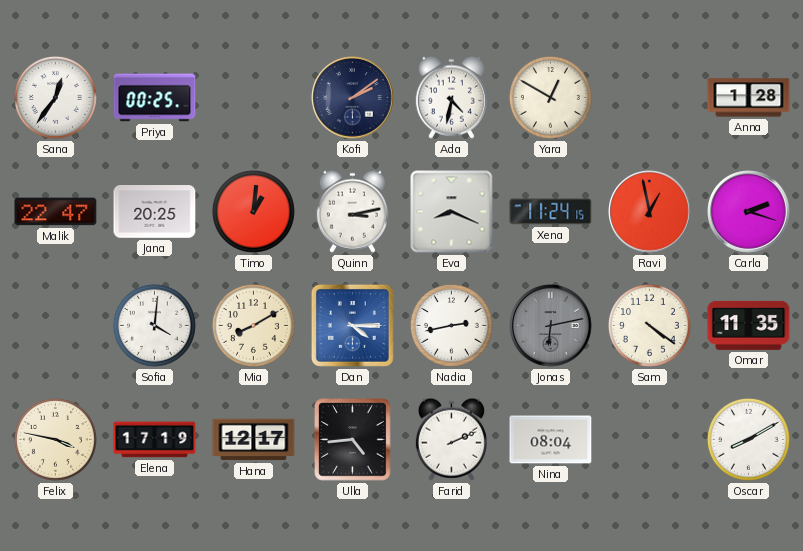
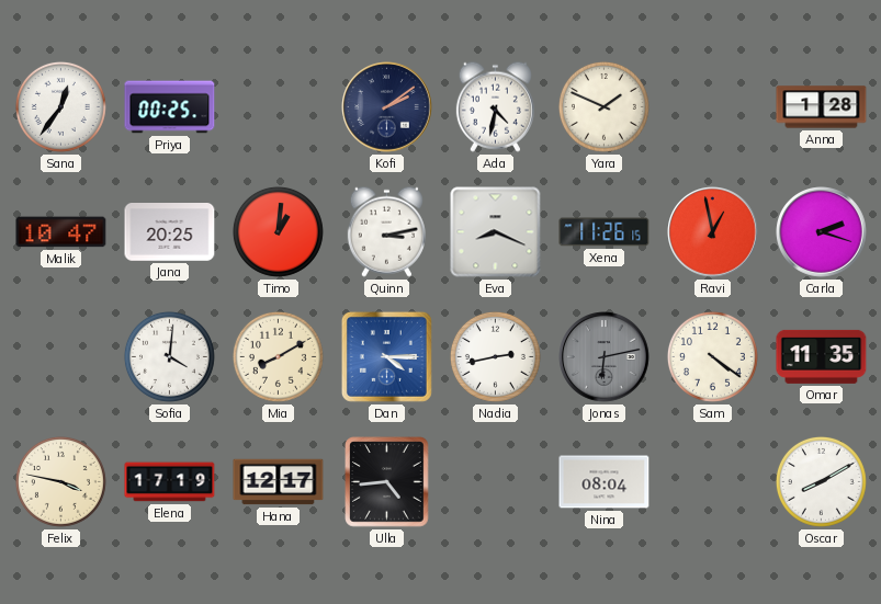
Yara: 12:50 -> 1:49 (603, 106)
Malik: 22:47 -> 10:47 (61, 232)
Xena: 11:24 -> 11:26 (605, 232)
Farid: 2:11 -> none (451, 439)
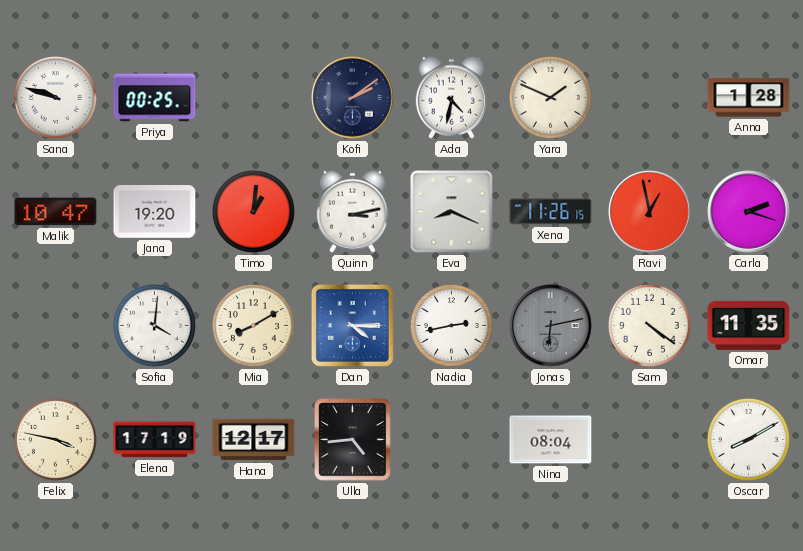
Sana: 12:36 -> 9:48 (55, 97)
Jana: 20:25 -> 19:20 (155, 212)
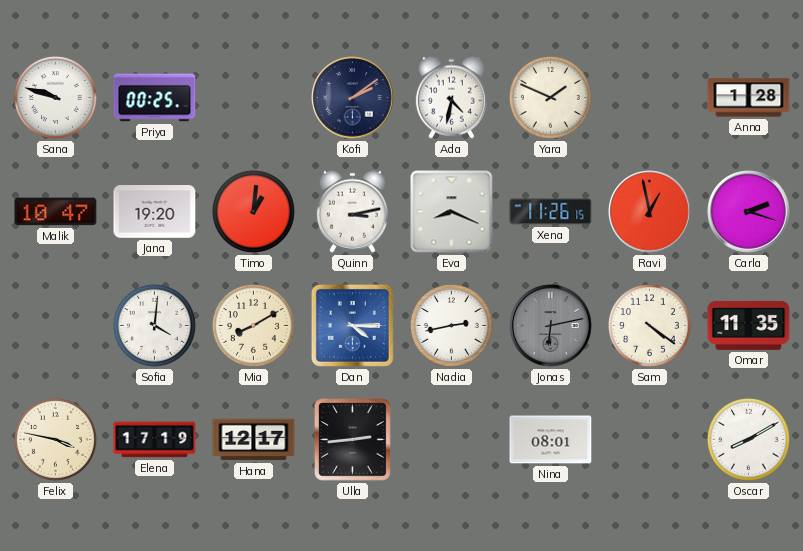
Ulla: 4:44 -> 2:44 (353, 440)
Nina: 08:04 -> 08:01 (551, 440)
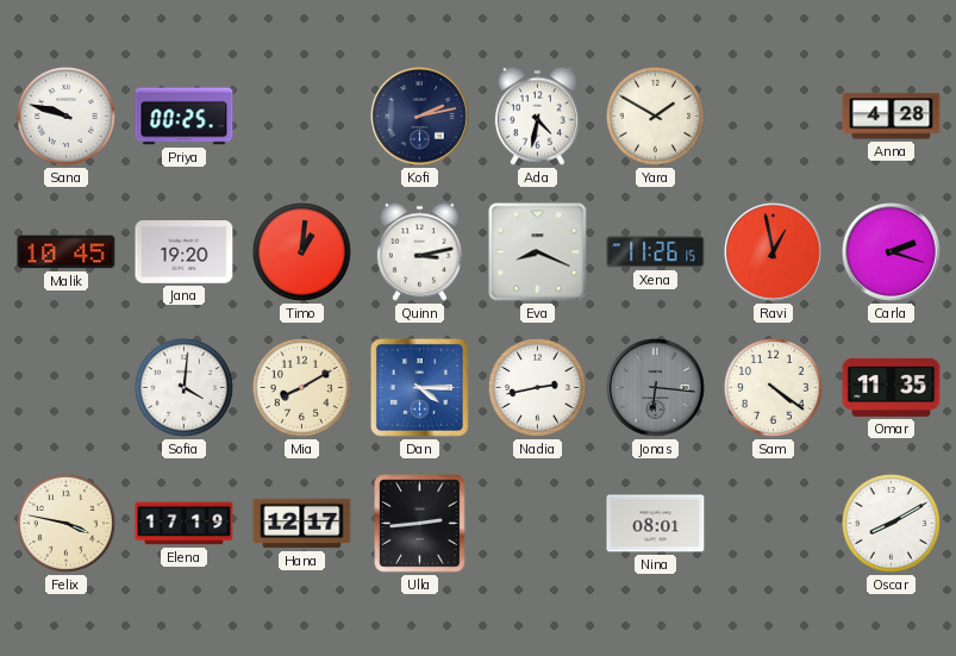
Kofi: 2:09 -> 2:13 (420, 117)
Yara: 1:49 -> 1:50 (655, 115)
Anna: 1:28 -> 4:28 (892, 117)
Malik: 10:47 -> 10:45 (67, 252)
Jonas: 6:13 -> 6:16 (656, 388)
